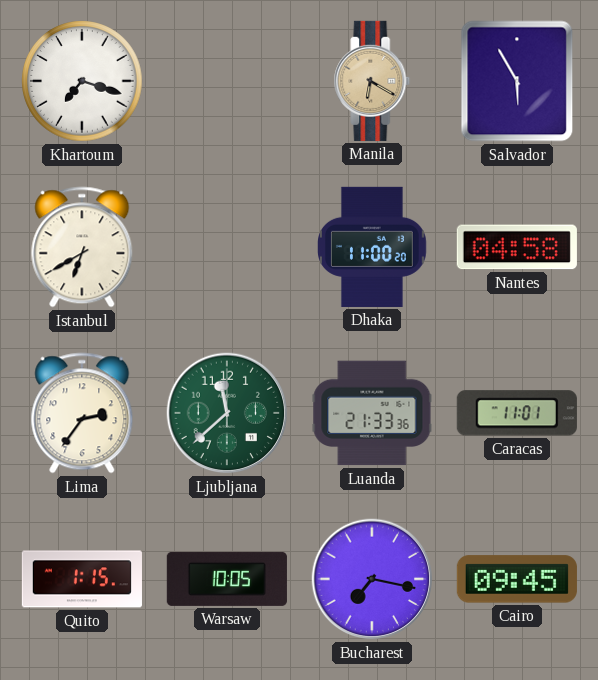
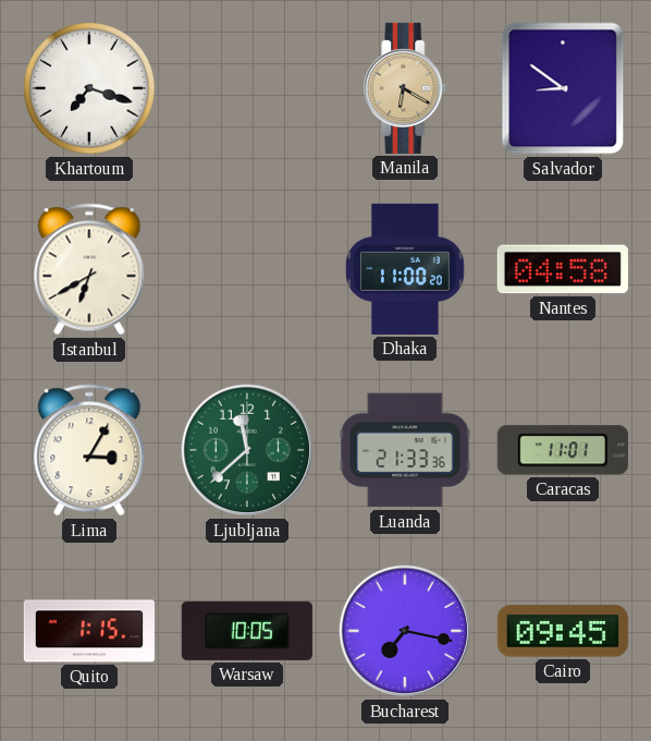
Salvador: 5:55 -> 8:51 (563, 88)
Lima: 2:36 -> 3:05 (89, 450)
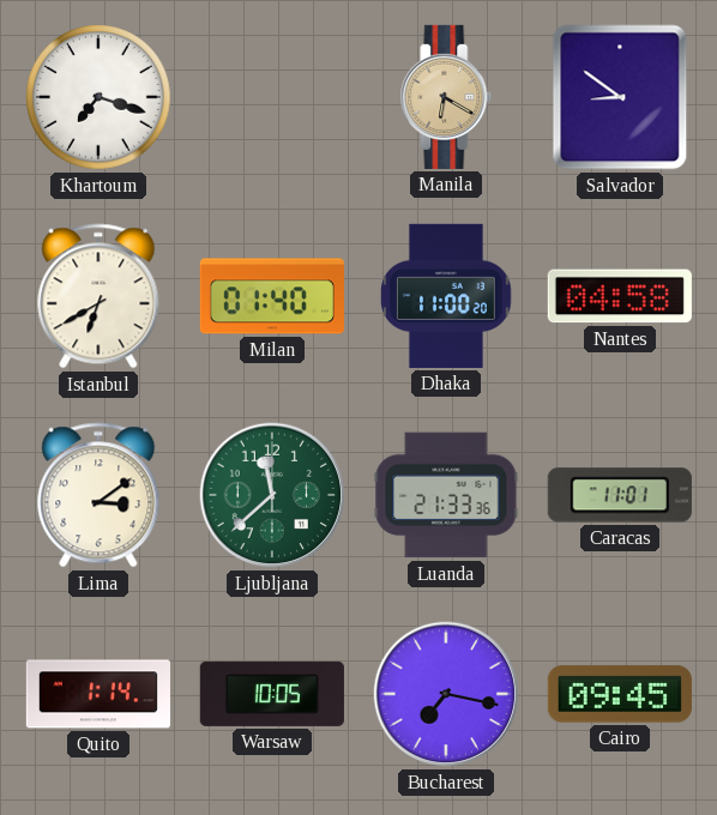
Milan: none -> 01:40 (272, 296)
Lima: 3:05 -> 3:09 (98, 495)
Quito: 1:15 -> 1:14 (98, 694)
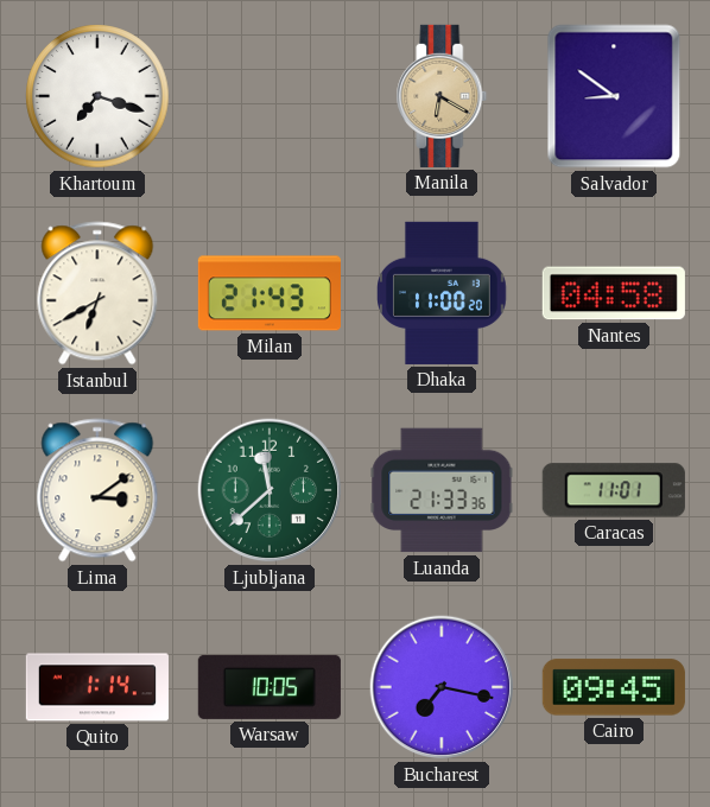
Milan: 01:40 -> 21:43 (270, 293)
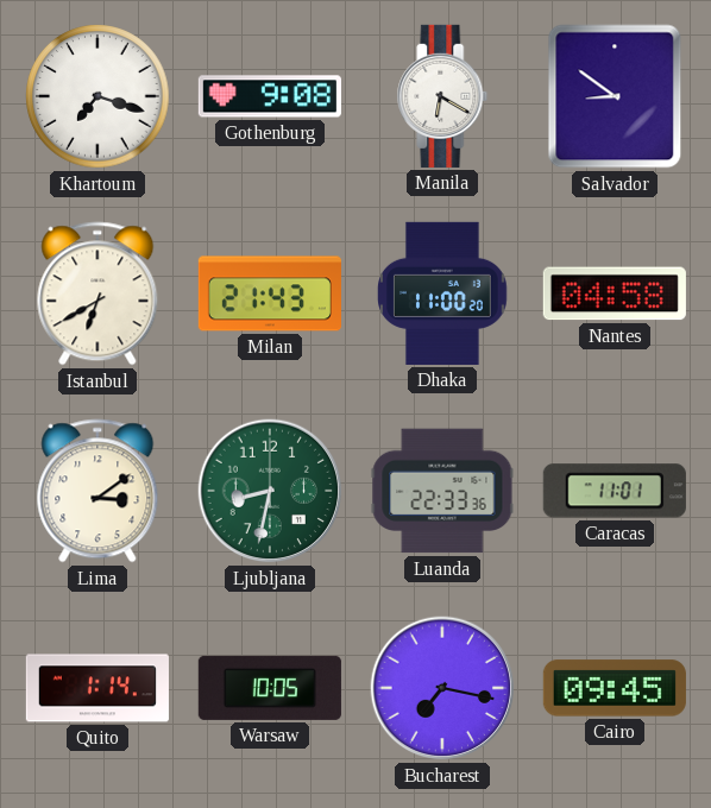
Gothenburg: none -> 9:08 (270, 96)
Manila dial: champagne -> white (442, 96)
Ljubljana: 11:38 -> 8:32 (270, 491)
Luanda: 21:33 -> 22:33 (442, 491)
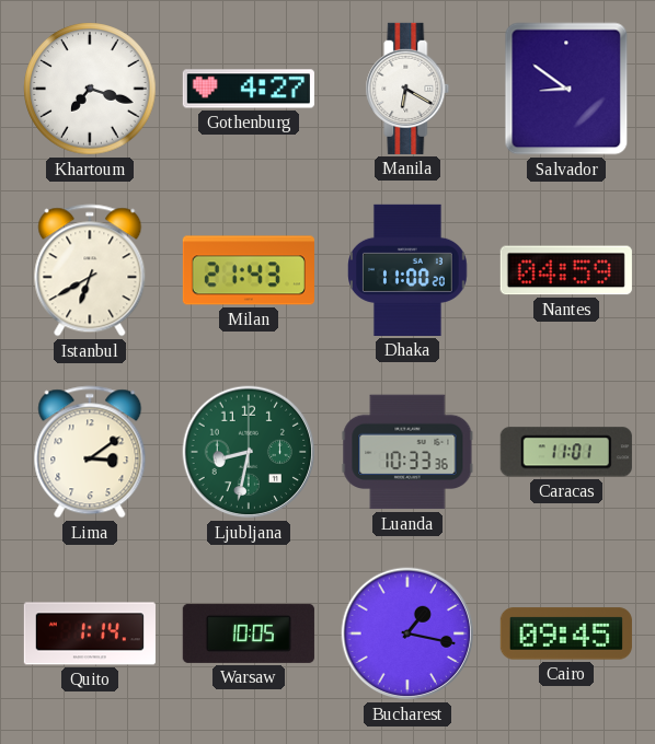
Gothenburg: 9:08 -> 4:27 (249, 89)
Nantes: 04:58 -> 04:59 (566, 270)
Luanda: 22:33 -> 10:33 (407, 452)
Bucharest: 7:17 -> 1:17 (407, 633)
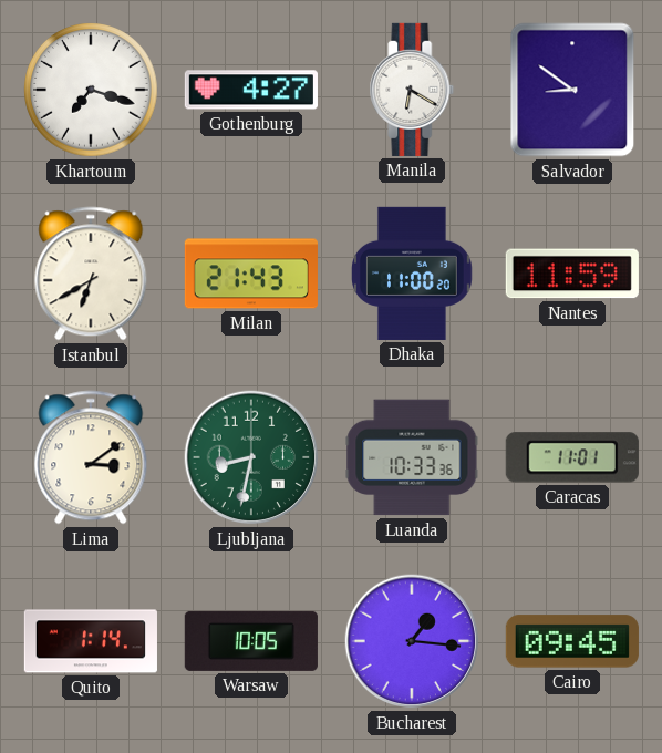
Nantes: 04:59 -> 11:59 (572, 274)
Bucharest: 1:17 -> 1:16 (412, 641)
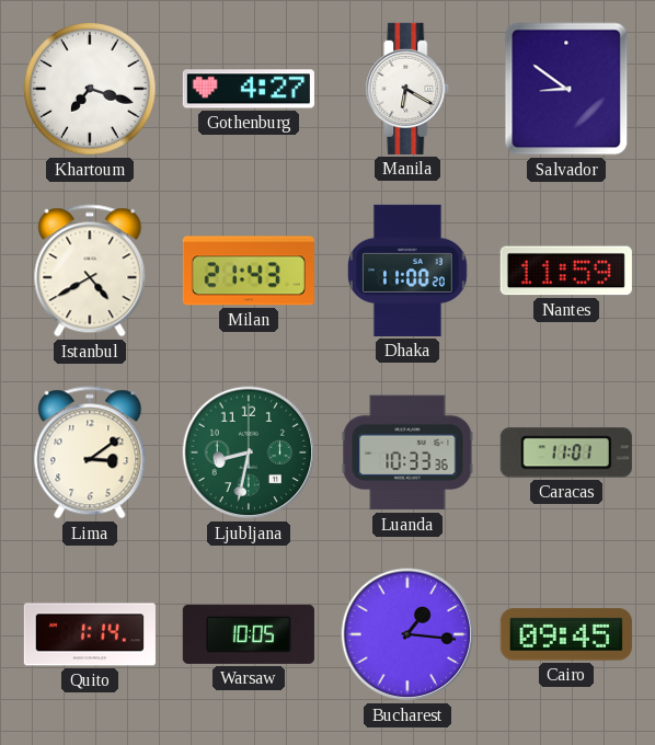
Istanbul: 6:40 -> 4:40 (90, 271)
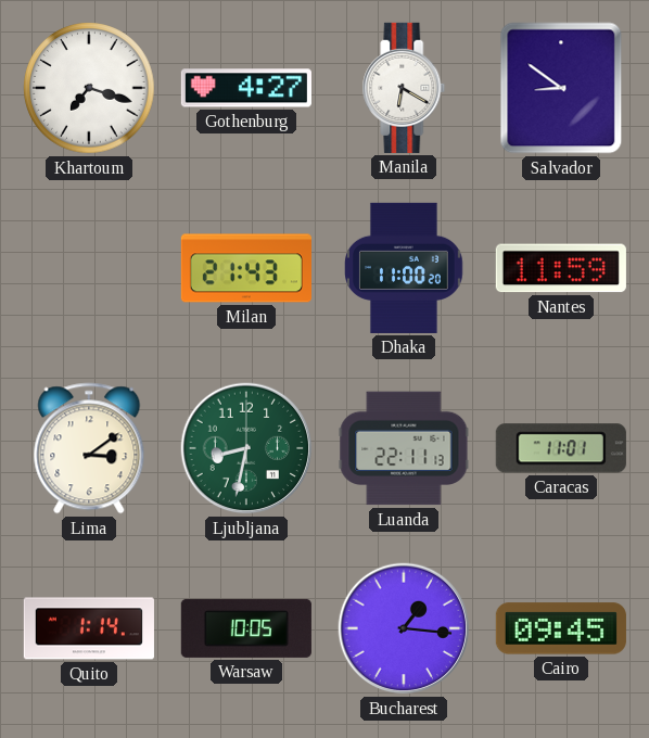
Istanbul: 4:40 -> none (90, 271)
Luanda: 10:33 -> 22:11 (404, 448)
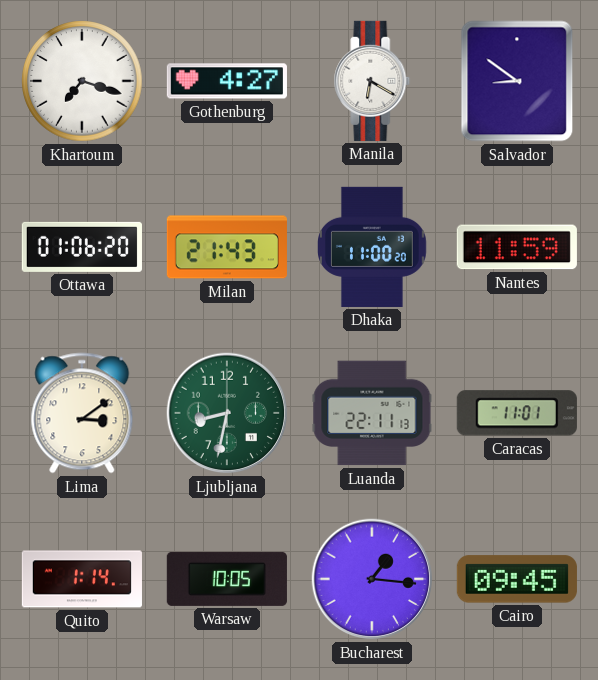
Ottawa: none -> 01:06 (82, 247)
